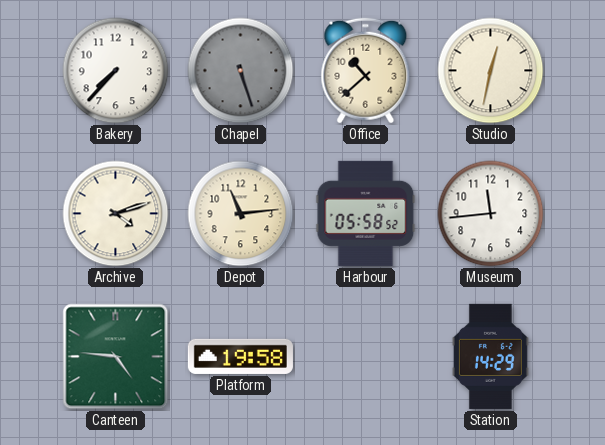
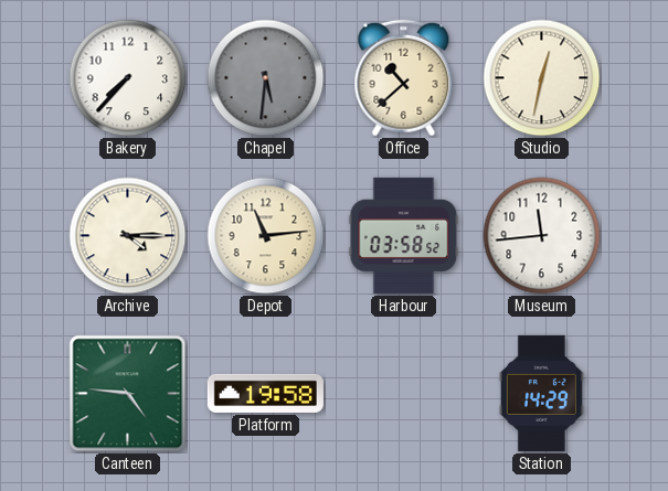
Chapel: 5:27 -> 5:31 (266, 78)
Archive: 4:12 -> 4:15 (128, 236)
Harbour: 05:58 -> 03:58 (404, 235)
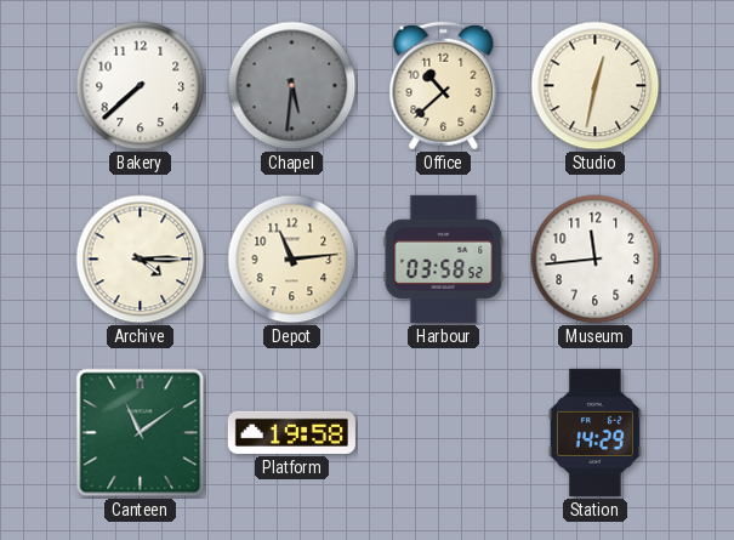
Bakery: 7:37 -> 7:38 (141, 86)
Canteen: 4:46 -> 11:09 (141, 433)
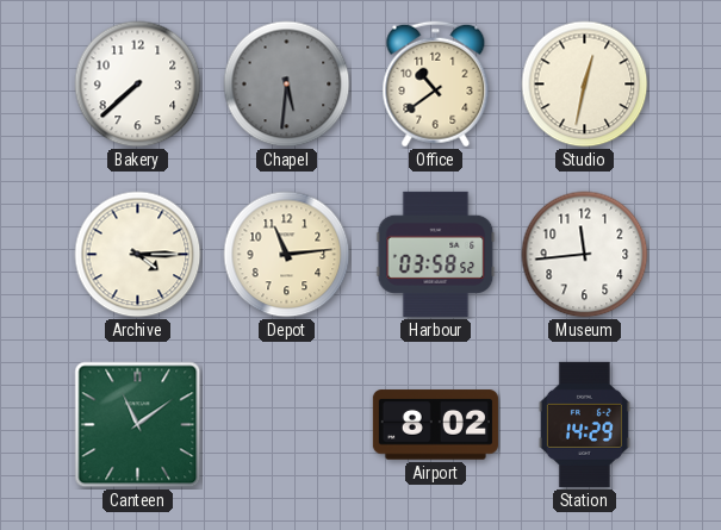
Office: 10:38 -> 10:39 (436, 85)
Platform: 19:58 -> none (291, 432)
Airport: none -> 8:02 (435, 425)
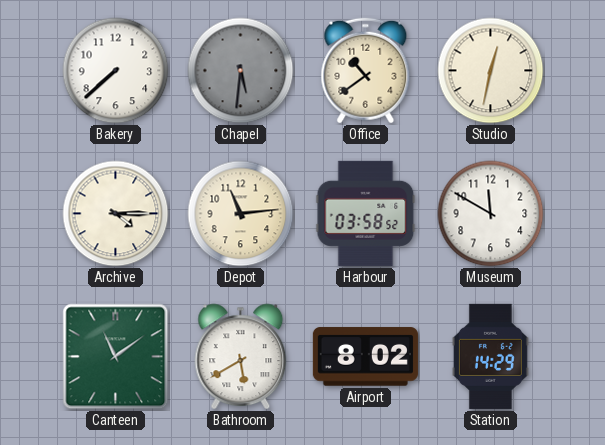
Museum: 11:44 -> 11:50 (491, 214)
Bathroom: none -> 5:40 (241, 357)
